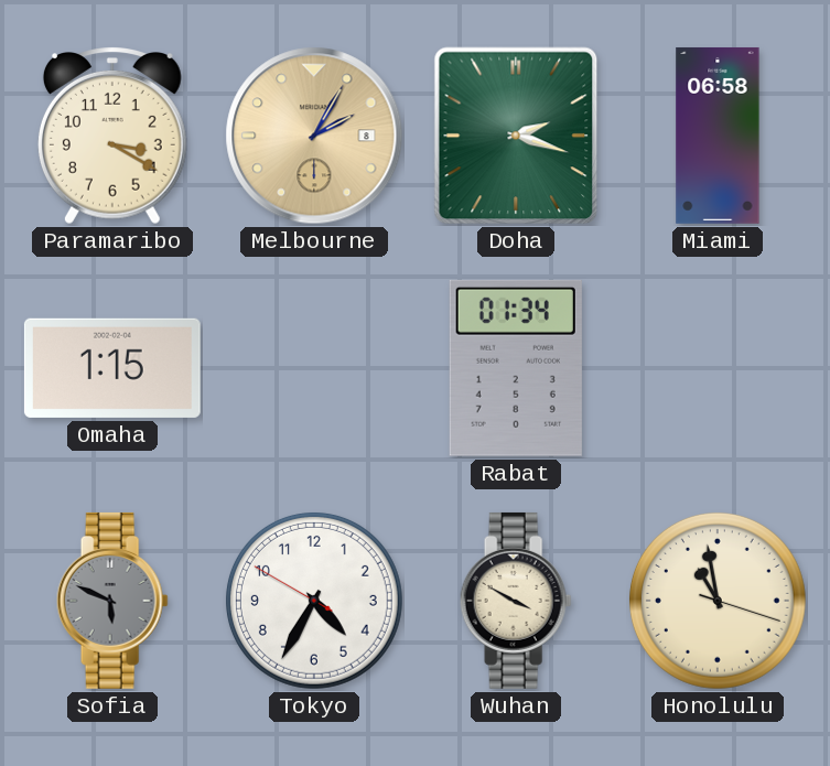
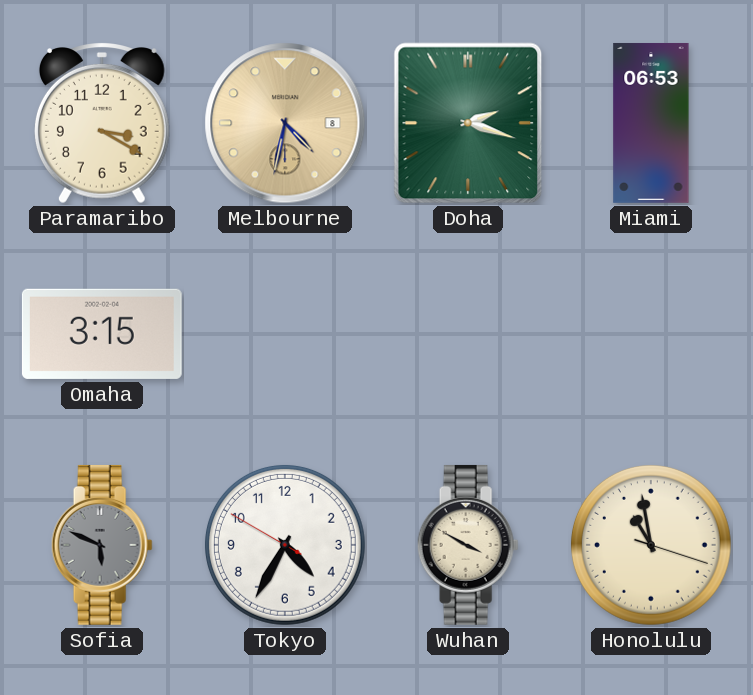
Melbourne: 2:05 -> 4:32 (285, 123)
Miami: 06:58 -> 06:53 (651, 123)
Omaha: 1:15 -> 3:15 (102, 334)
Rabat: 01:34 -> none (516, 368)
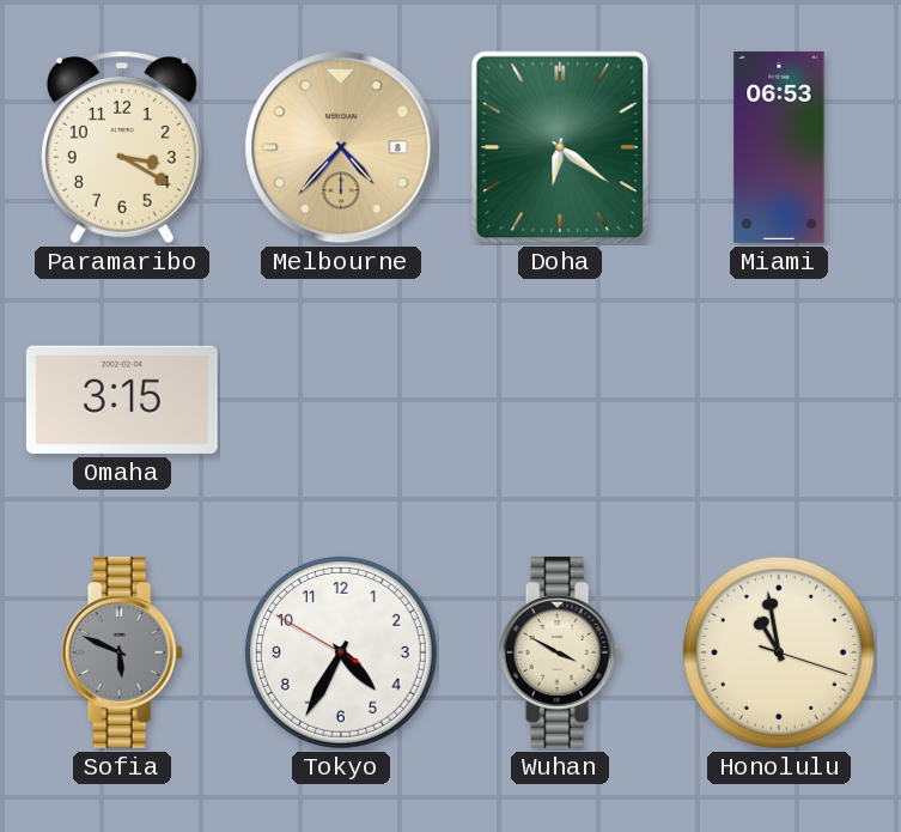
Melbourne: 4:32 -> 4:37 (341, 147)
Doha: 2:18 -> 6:21 (560, 147)
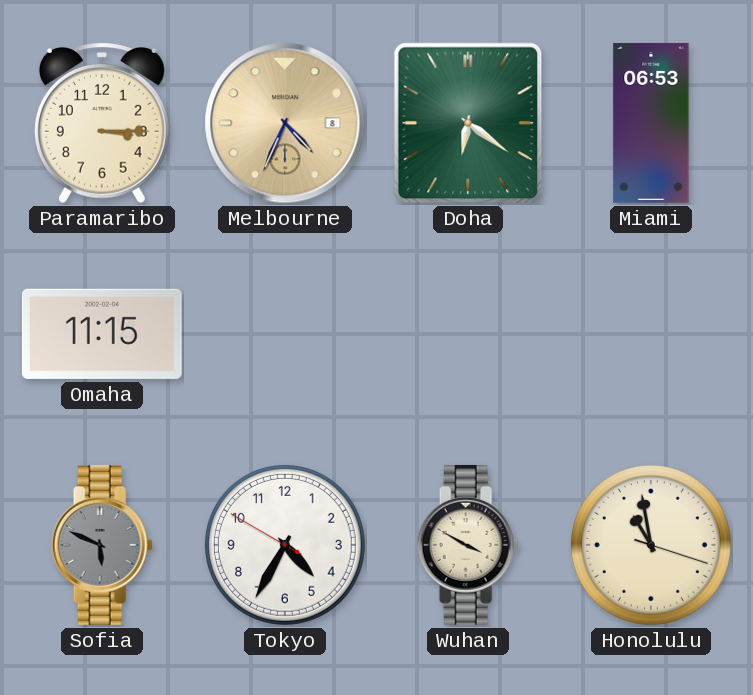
Paramaribo: 3:20 -> 3:15 (102, 124)
Melbourne: 4:37 -> 4:34 (285, 123)
Omaha: 3:15 -> 11:15 (102, 334)
